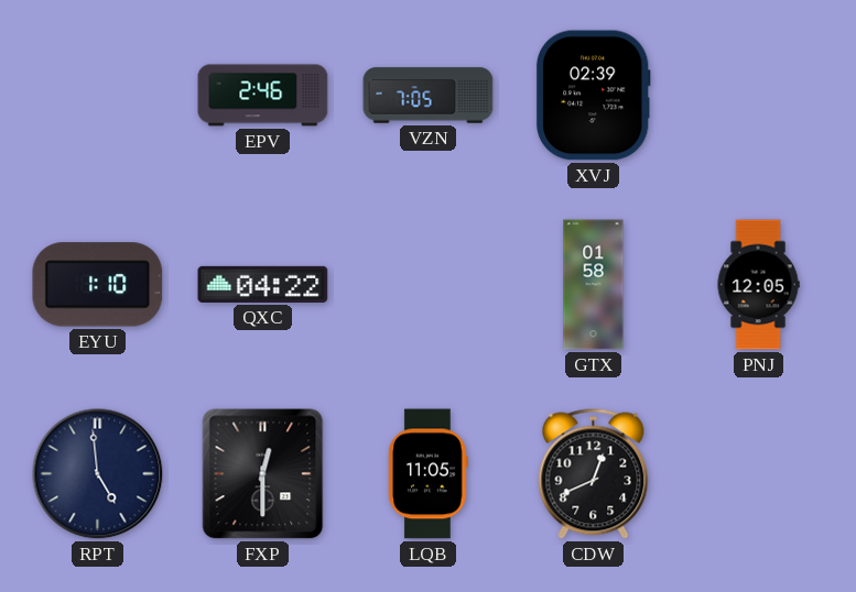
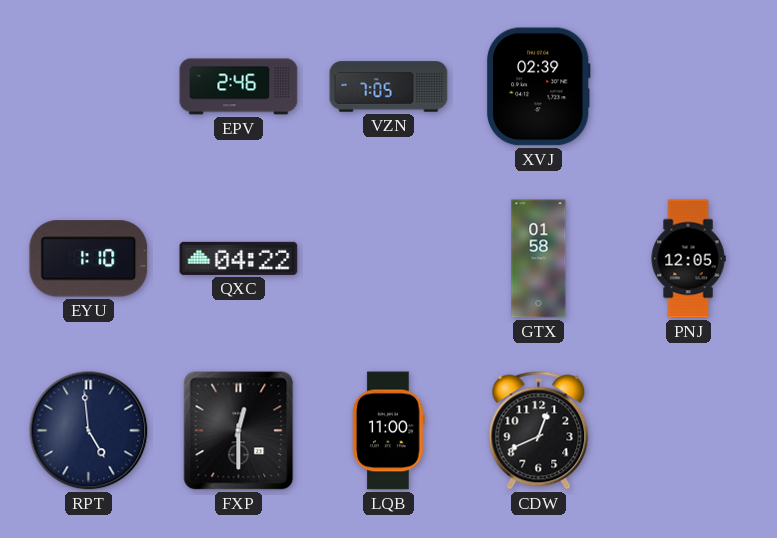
LQB: 11:05 -> 11:00 (389, 431)
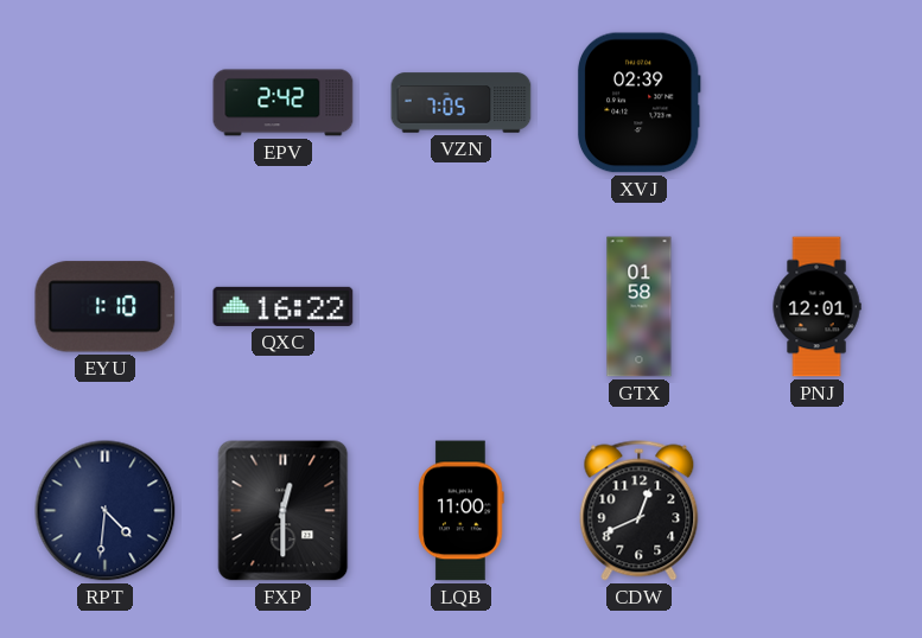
EPV: 2:46 -> 2:42 (284, 103)
QXC: 04:22 -> 16:22 (284, 306)
PNJ: 12:05 -> 12:01 (816, 307)
RPT: 4:59 -> 4:31 (106, 511)
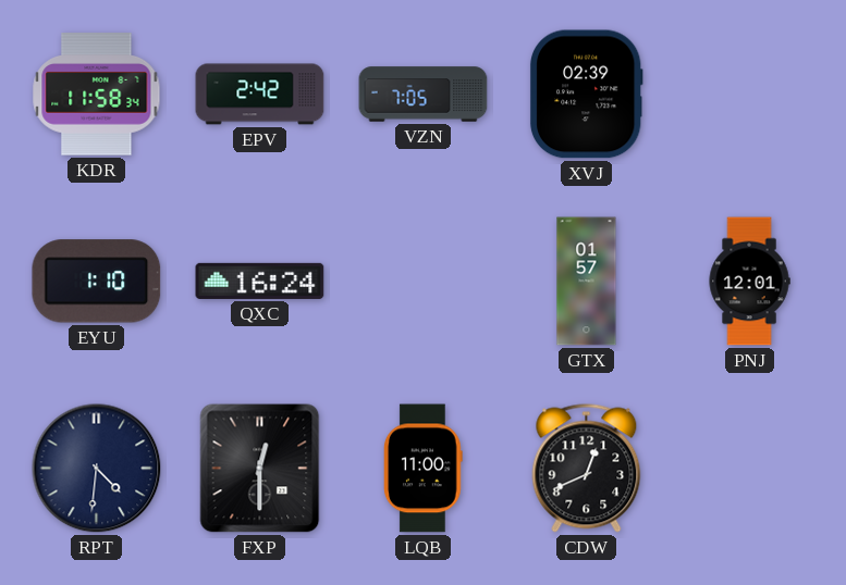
KDR: none -> 11:58 (97, 95)
QXC: 16:22 -> 16:24 (260, 281)
GTX: 01:58 -> 01:57 (587, 282)
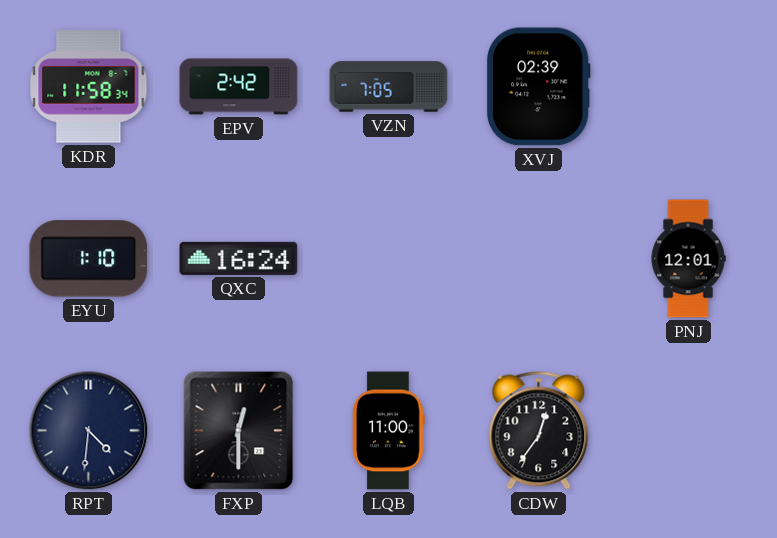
GTX: 01:57 -> none (587, 282)
CDW: 12:41 -> 12:36 (539, 431)
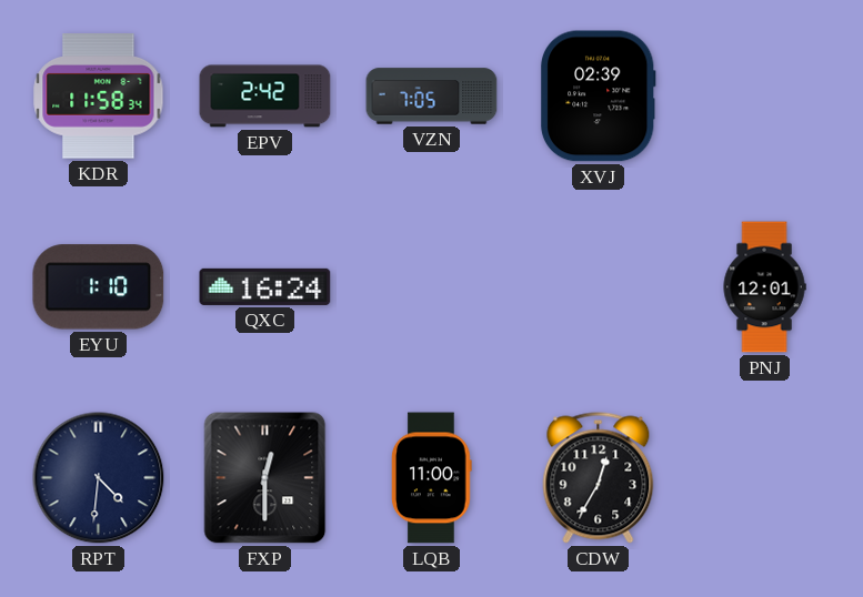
CDW: 12:36 -> 12:35 (599, 478)
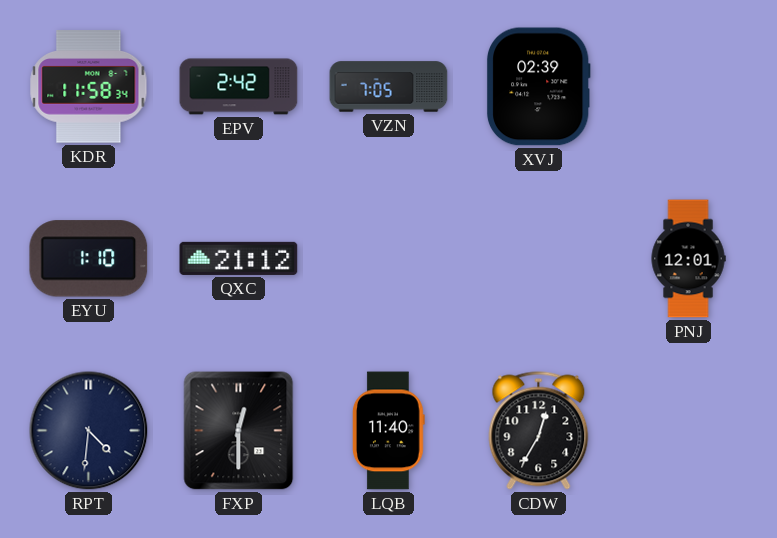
QXC: 16:24 -> 21:12 (239, 258)
LQB: 11:00 -> 11:40 (389, 431)
